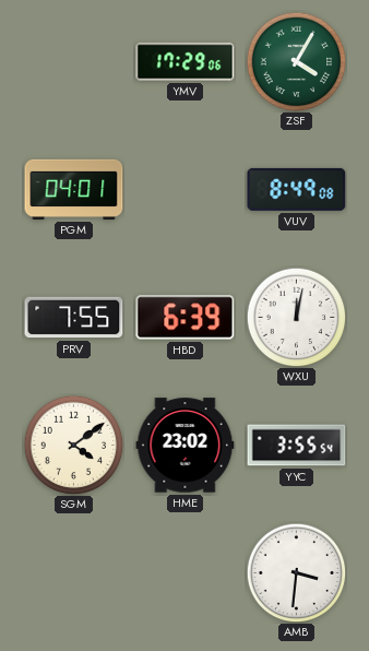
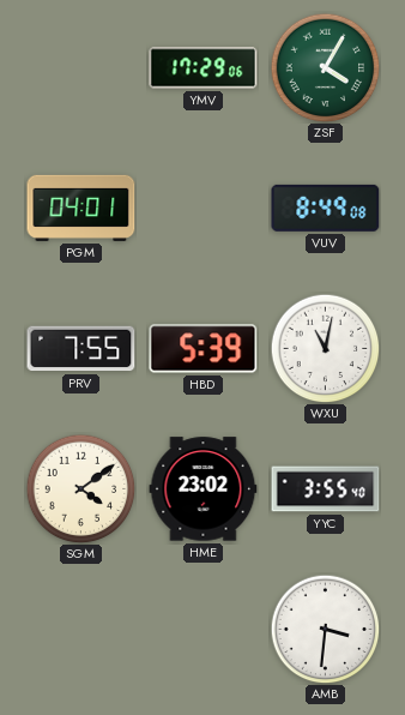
HBD: 6:39 -> 5:39 (204, 349)
WXU: 12:02 -> 11:02 (325, 348)
YYC: 3:55:54 -> 3:55:40 (326, 489)
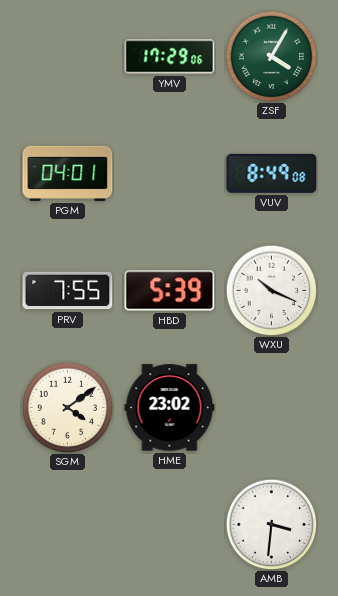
WXU: 11:02 -> 10:19 (271, 290)
YYC: 3:55 -> none (326, 489)
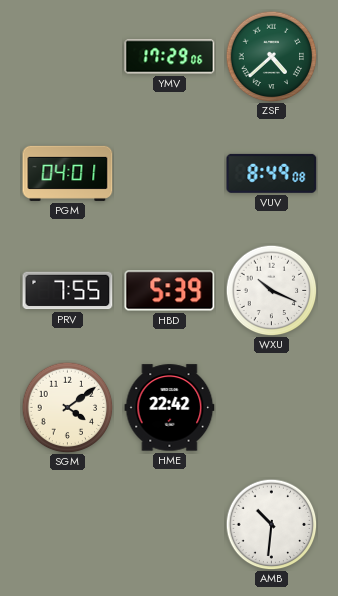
ZSF: 4:05 -> 4:38 (271, 56)
HME: 23:02 -> 22:42 (170, 408)
AMB: 3:31 -> 10:31 (271, 524)
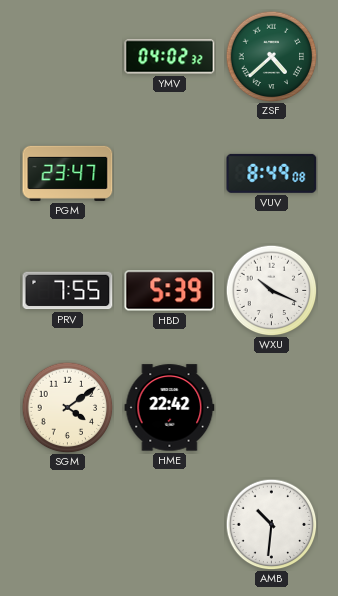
YMV: 17:29 -> 04:02 (170, 57)
PGM: 04:01 -> 23:47 (68, 173)
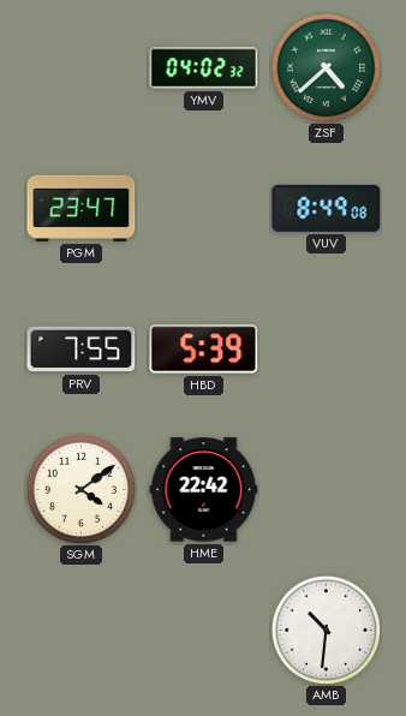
WXU: 10:19 -> none (271, 290)
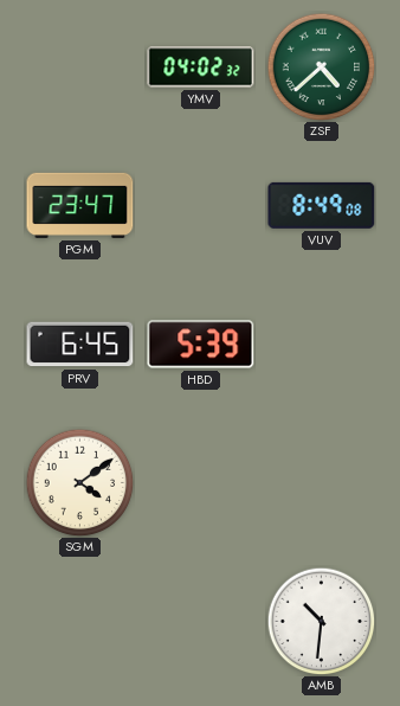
PRV: 7:55 -> 6:45 (80, 345)
HME: 22:42 -> none (204, 490)
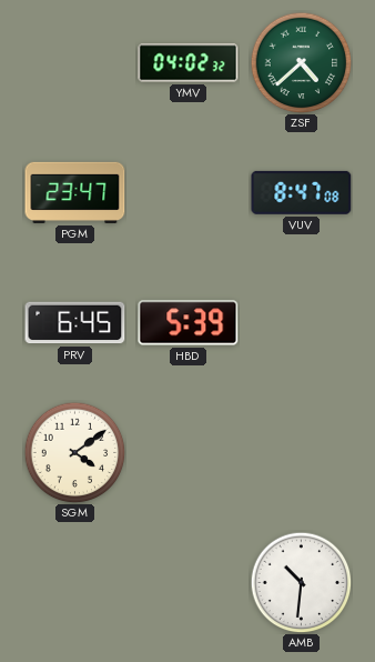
VUV: 8:49 -> 8:47 (302, 192)
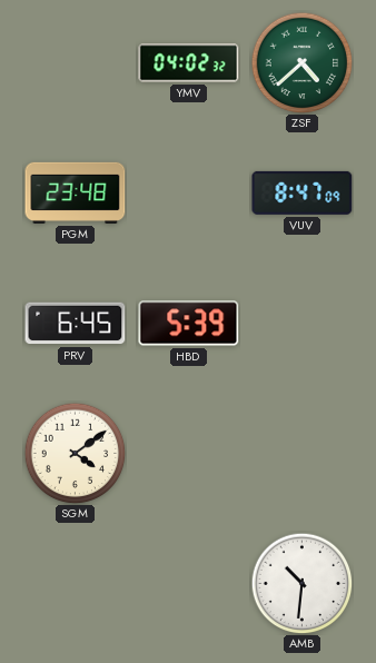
PGM: 23:47 -> 23:48 (76, 192)
VUV: 8:47:08 -> 8:47:09 (303, 192)
